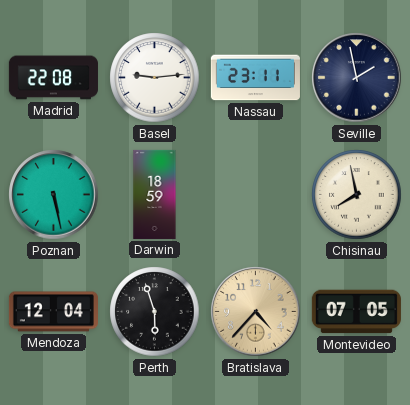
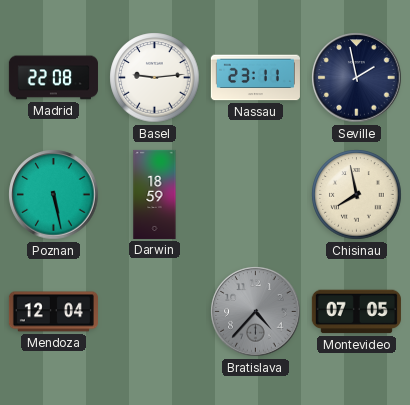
Perth: 5:57 -> none (155, 312)
Bratislava dial: champagne -> grey (256, 312)
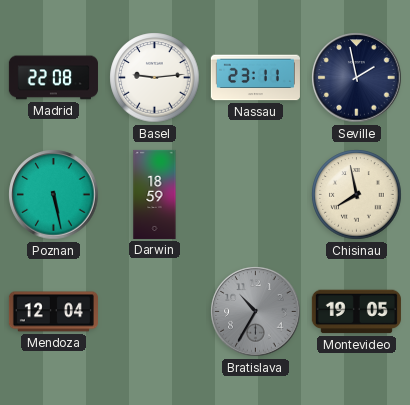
Bratislava: 4:37 -> 10:35 (256, 312)
Montevideo: 07:05 -> 19:05 (356, 312)
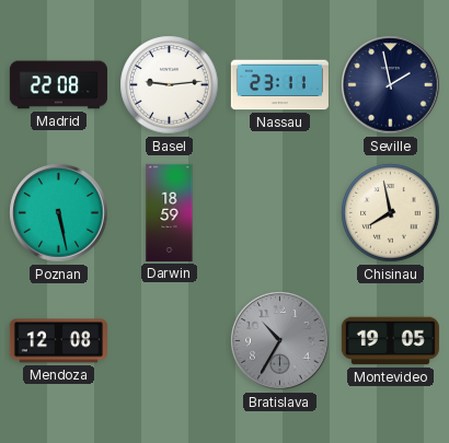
Mendoza: 12:04 -> 12:08 (58, 341)
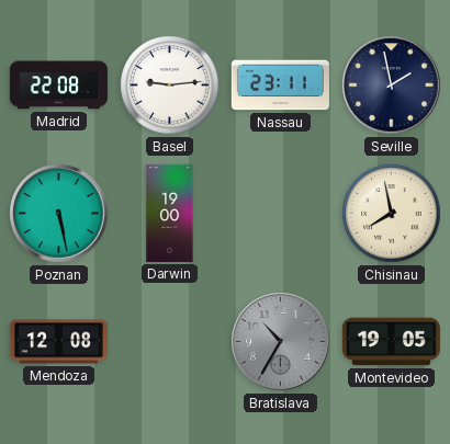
Darwin: 18:59 -> 19:00 (170, 213)
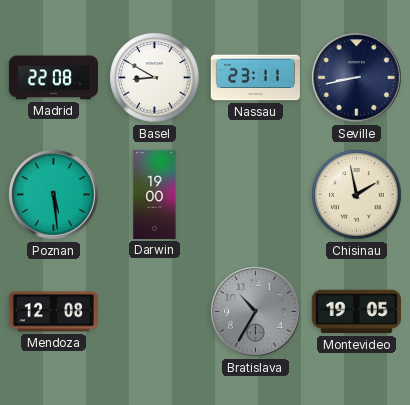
Basel: 9:14 -> 8:50 (155, 78)
Seville: 1:58 -> 8:43 (357, 78)
Poznan: 5:28 -> 5:29 (54, 195)
Chisinau: 7:58 -> 1:58 (357, 195)
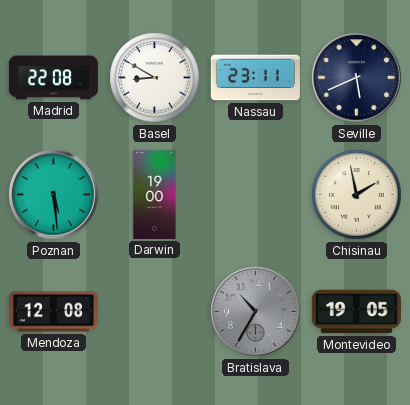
Seville: 8:43 -> 5:41 (357, 78)
